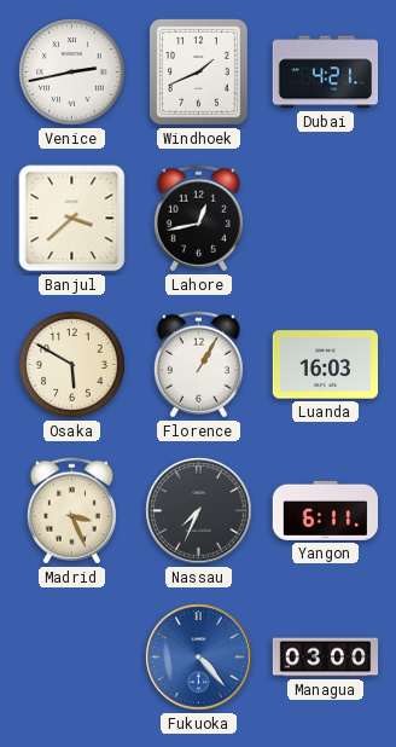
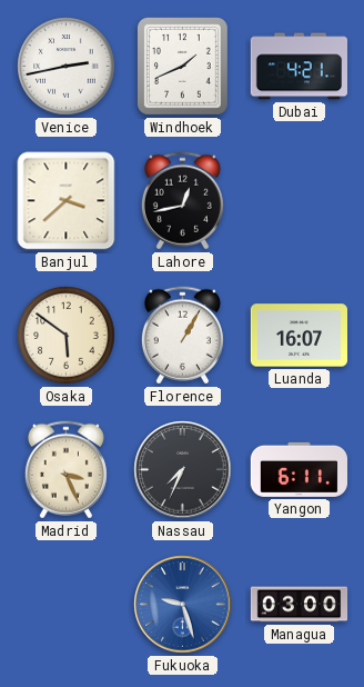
Osaka: 5:50 -> 5:51 (67, 336)
Luanda: 16:03 -> 16:07 (299, 336)
Fukuoka: 4:23 -> 9:27 (183, 605)
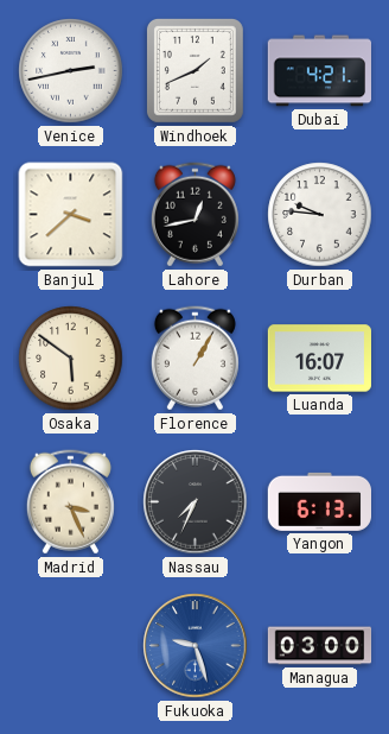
Durban: none -> 9:46 (320, 215)
Yangon: 6:11 -> 6:13 (319, 501)
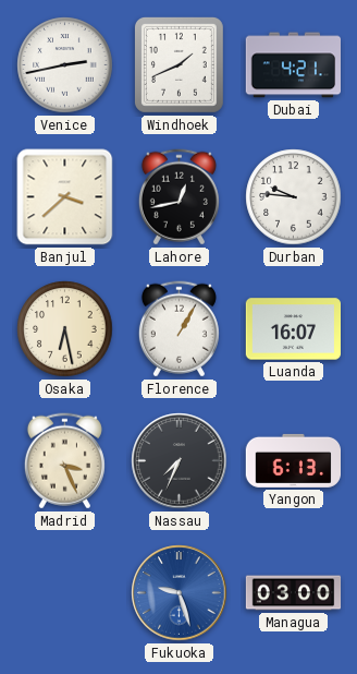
Osaka: 5:51 -> 6:28 (65, 329)
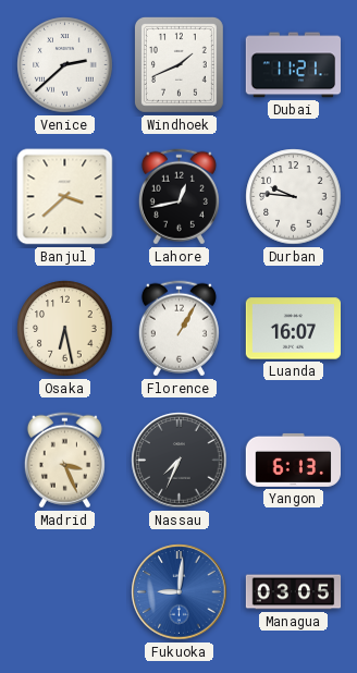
Venice: 2:43 -> 2:38 (65, 65)
Dubai: 4:21 -> 11:21 (293, 65)
Fukuoka: 9:27 -> 9:01 (180, 592)
Managua: 03:00 -> 03:05 (294, 592)
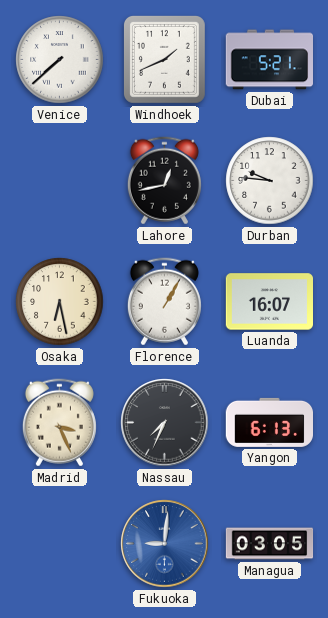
Venice: 2:38 -> 7:38 (60, 60)
Dubai: 11:21 -> 5:21 (269, 60)
Banjul: 3:38 -> none (65, 197)
